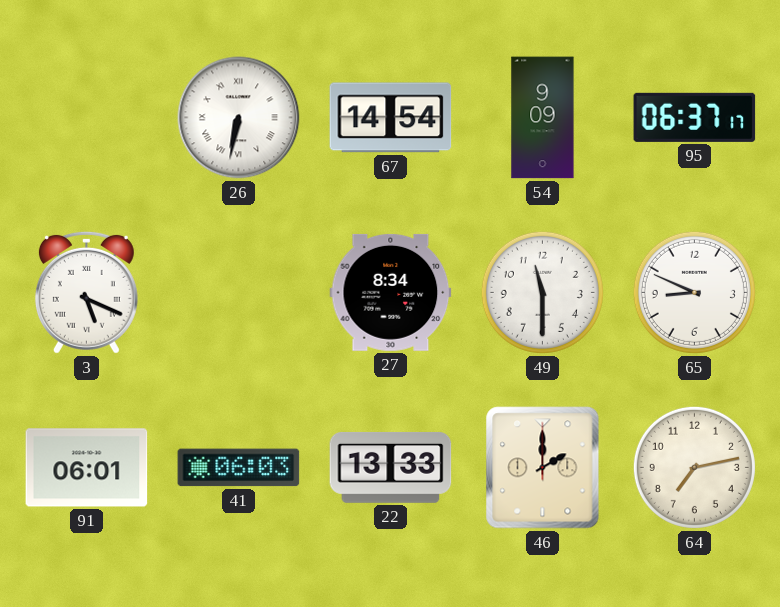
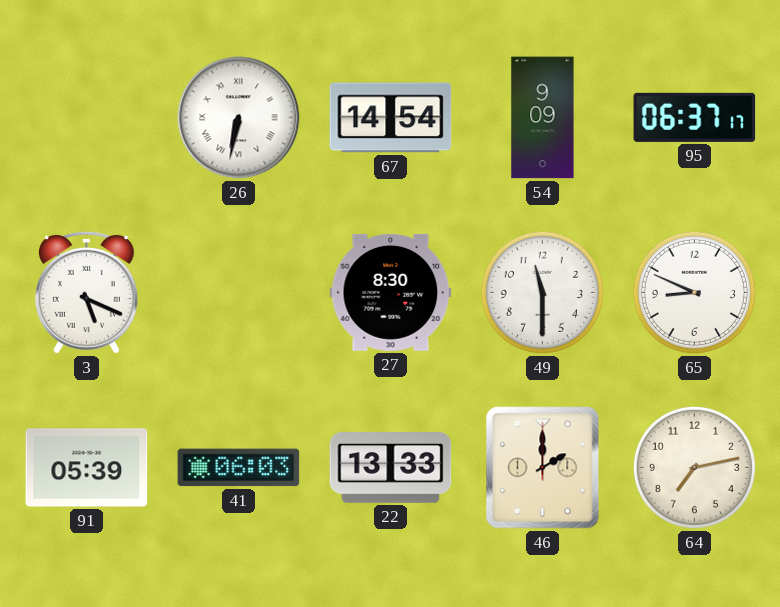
27: 8:34 -> 8:30 (391, 292)
91: 06:01 -> 05:39 (87, 468)
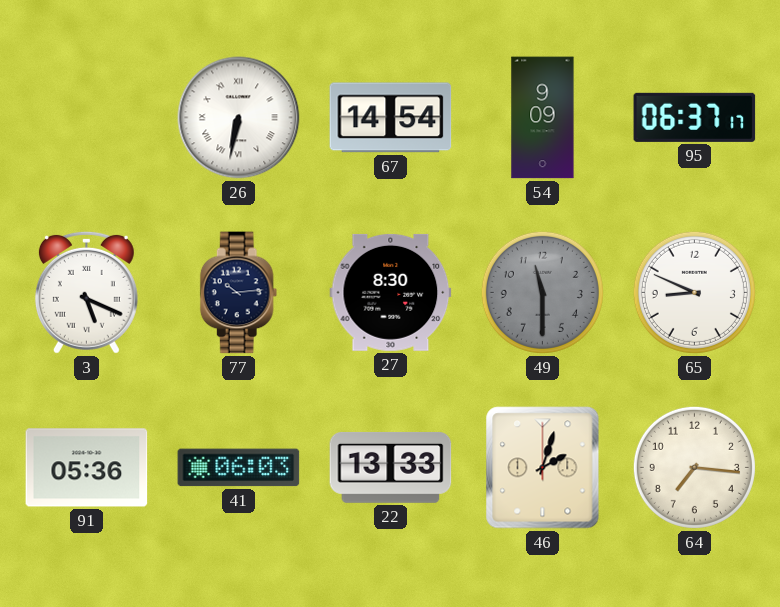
77: none -> 10:14 (239, 293)
49 dial: white -> grey (542, 292)
91: 05:39 -> 05:36 (87, 468)
46: 2:00 -> 2:03 (543, 468)
64: 7:13 -> 7:16 (694, 467)
